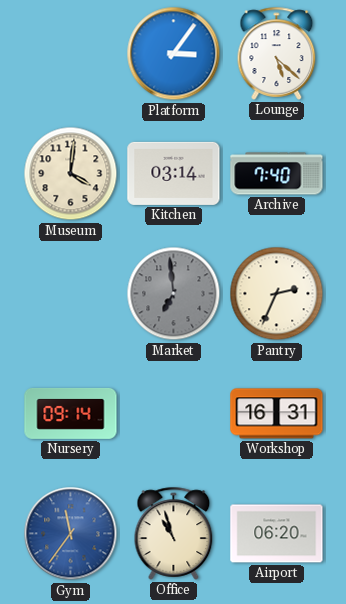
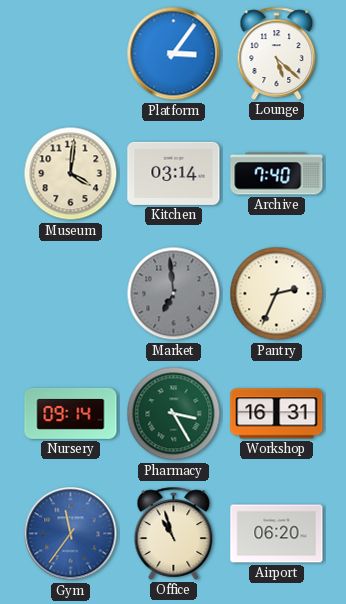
Pharmacy: none -> 3:25 (174, 414)
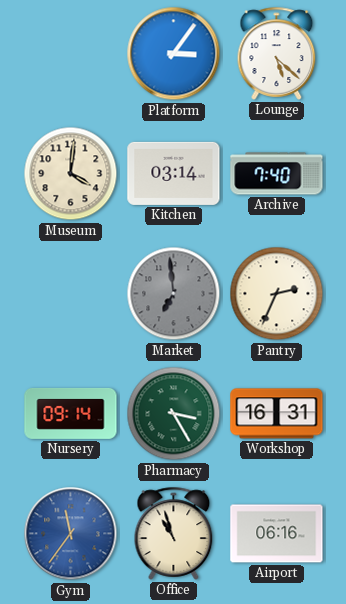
Airport: 06:20 -> 06:16 (277, 534)
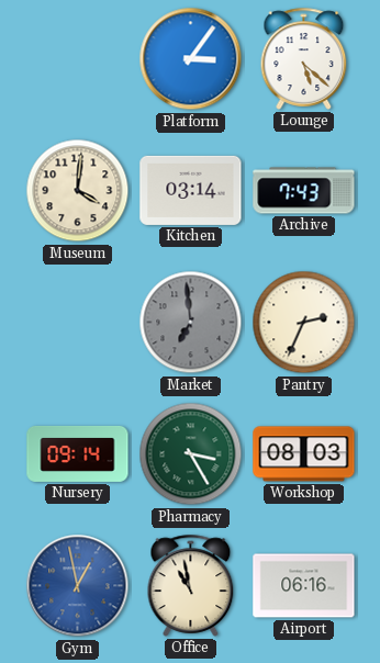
Archive: 7:40 -> 7:43 (304, 191)
Workshop: 16:31 -> 08:03 (304, 454)
Gym: 11:36 -> 12:58 (78, 586)
Office: 10:57 -> 10:58 (191, 585)
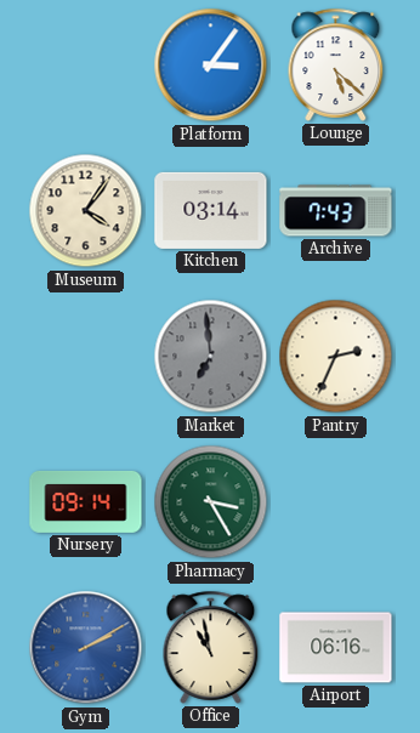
Museum: 4:01 -> 4:06 (86, 211)
Workshop: 08:03 -> none (304, 454)
Gym: 12:58 -> 2:10 (86, 648)
